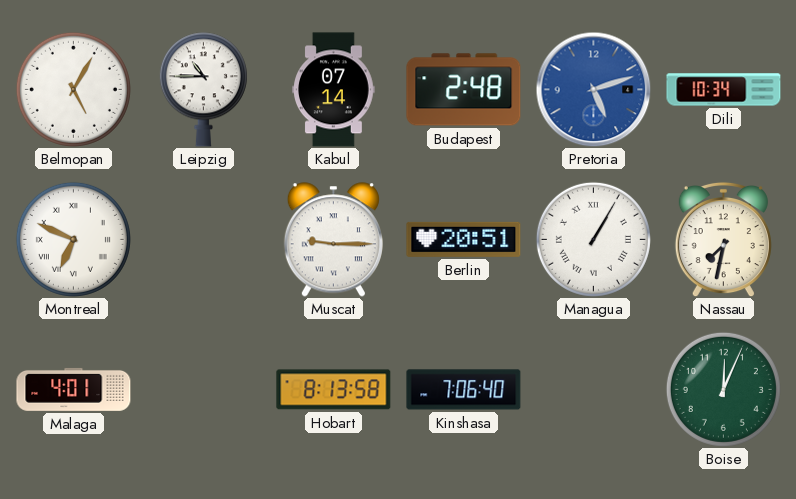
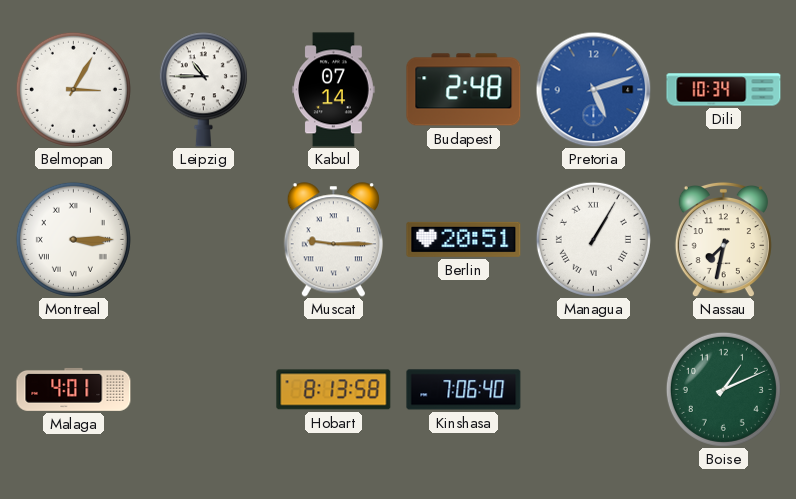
Belmopan: 5:05 -> 3:05 (73, 89)
Montreal: 6:49 -> 3:15 (73, 239)
Boise: 12:04 -> 1:11 (723, 389)
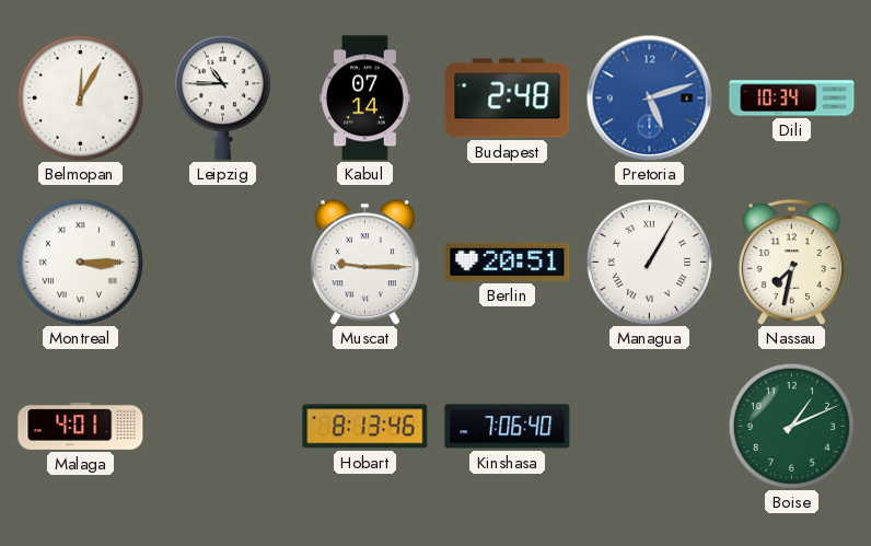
Belmopan: 3:05 -> 12:05 (80, 97)
Hobart: 8:13:58 -> 8:13:46 (365, 427)
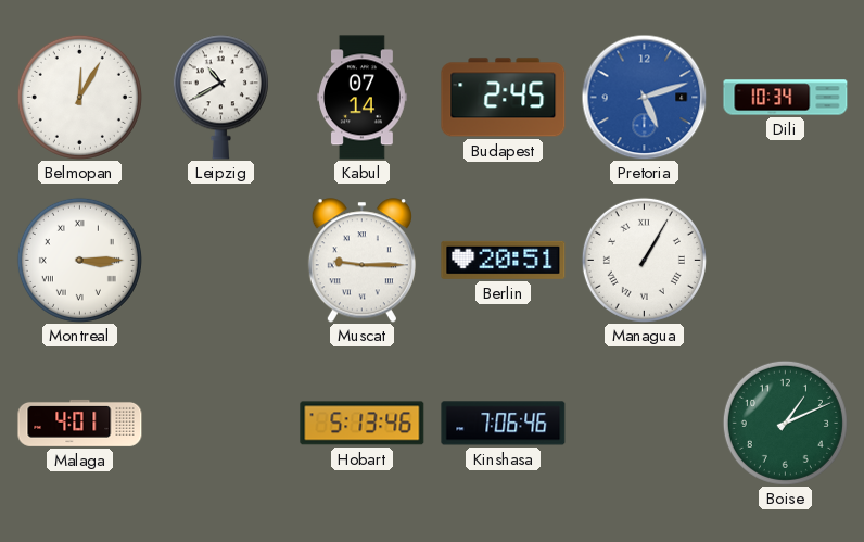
Leipzig: 10:45 -> 10:40 (220, 98)
Budapest: 2:48 -> 2:45 (504, 98)
Nassau: 7:32 -> none (791, 262)
Hobart: 8:13 -> 5:13 (363, 424)
Kinshasa: 7:06:40 -> 7:06:46 (504, 424)
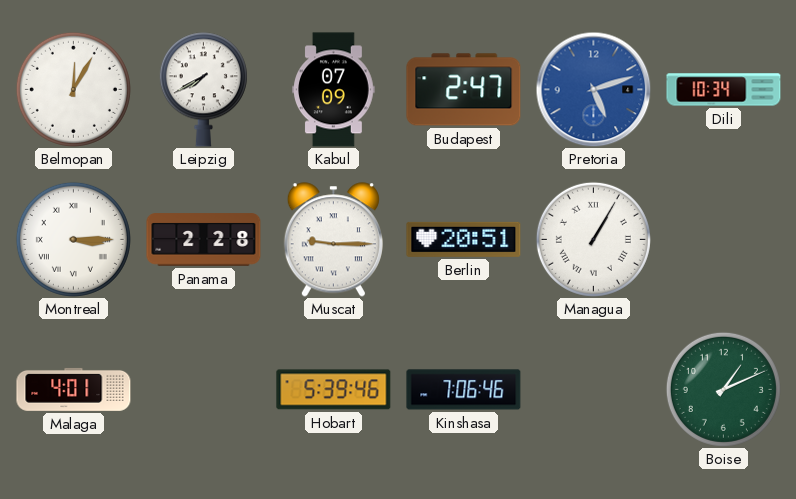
Leipzig: 10:40 -> 7:40 (203, 90)
Kabul: 07:14 -> 07:09 (334, 90)
Budapest: 2:45 -> 2:47 (464, 90)
Panama: none -> 2:28 (204, 240)
Hobart: 5:13 -> 5:39 (334, 390)
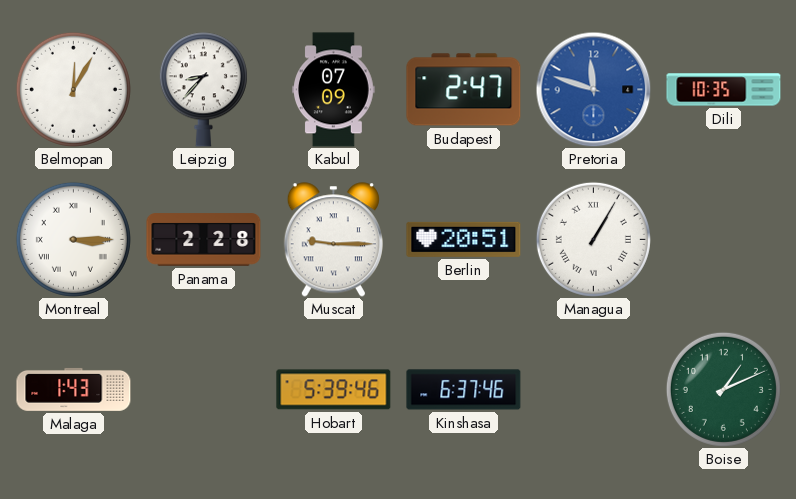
Leipzig: 7:40 -> 8:37 (203, 90)
Pretoria: 5:12 -> 11:48 (593, 89)
Dili: 10:34 -> 10:35 (724, 90)
Malaga: 4:01 -> 1:43 (74, 389)
Kinshasa: 7:06 -> 6:37 (464, 390)
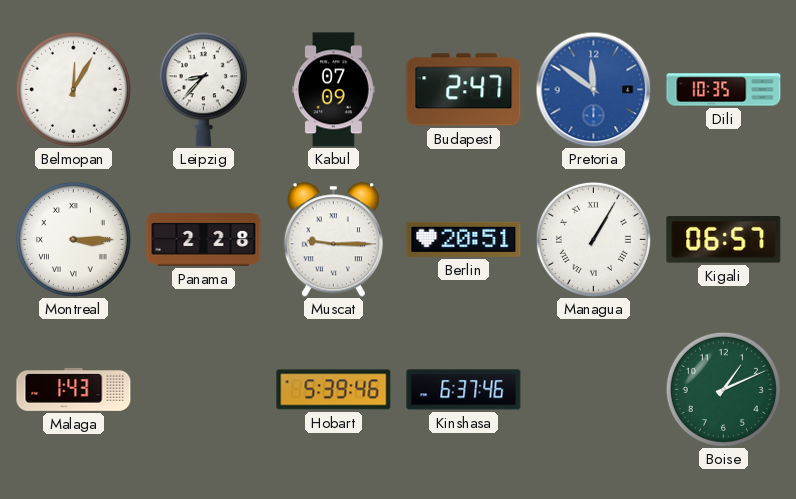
Pretoria: 11:48 -> 11:51 (593, 89)
Kigali: none -> 06:57 (724, 240)
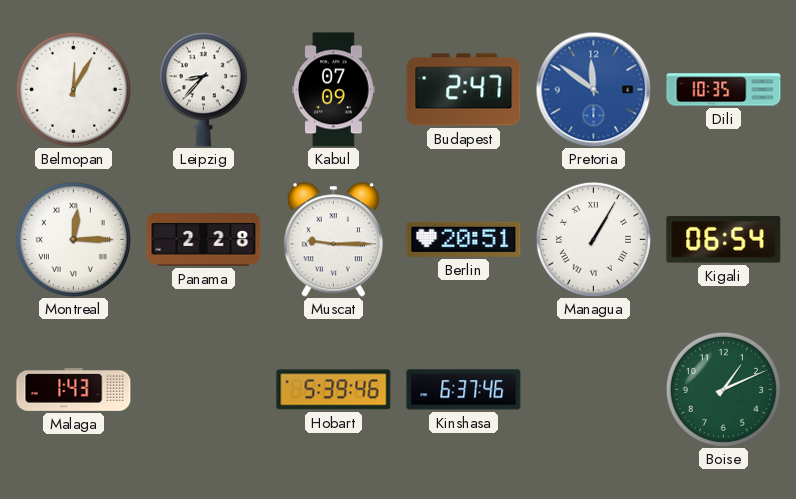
Montreal: 3:15 -> 12:15 (73, 239)
Kigali: 06:57 -> 06:54 (724, 240)
